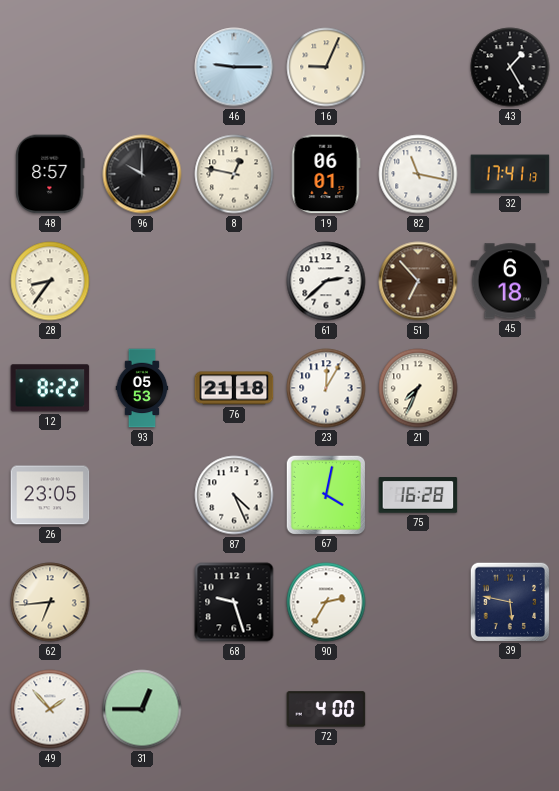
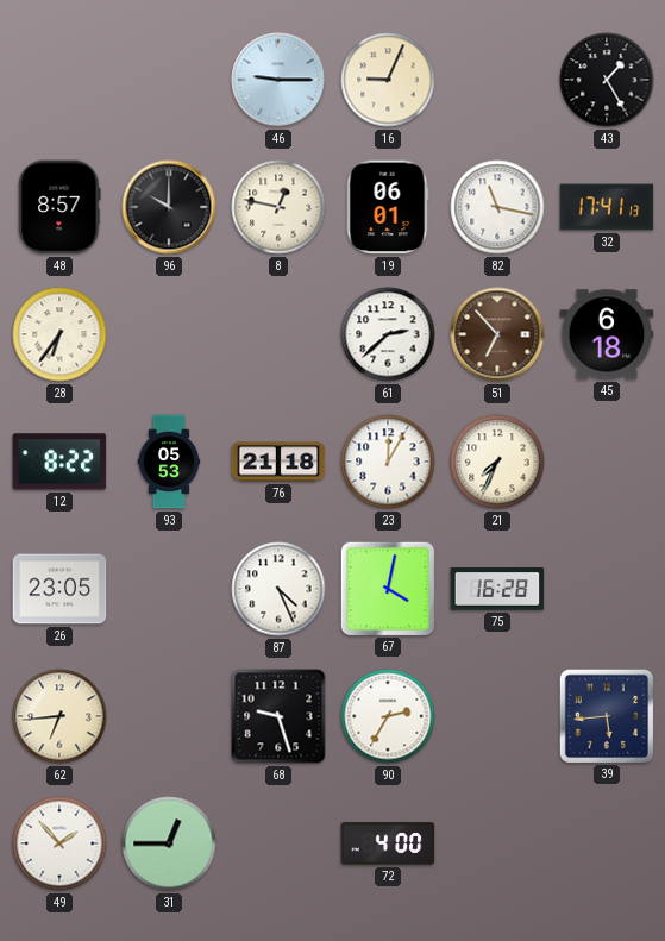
28: 8:36 -> 6:36 (59, 334)
39: 5:47 -> 5:44 (606, 715)
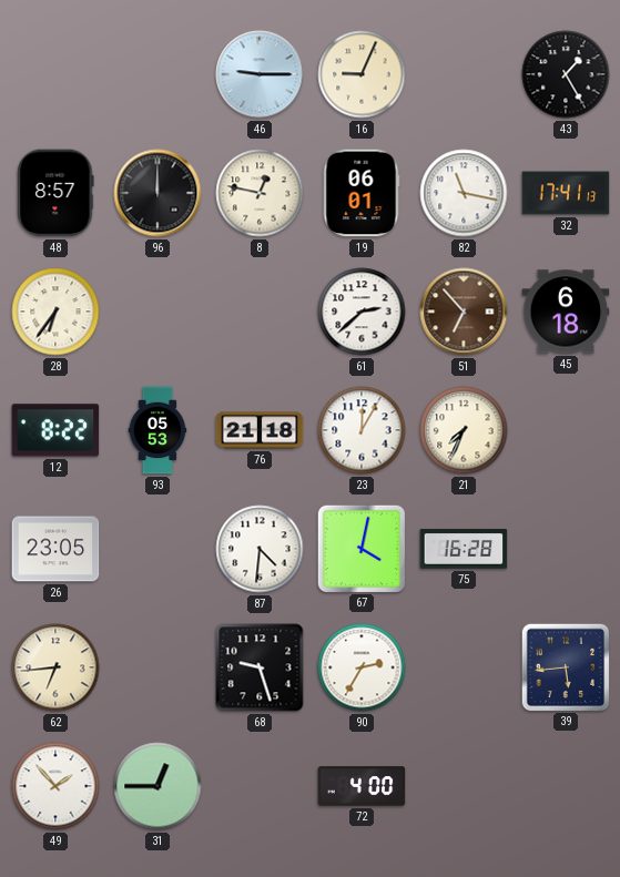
96: 10:00 -> 12:00 (157, 193)
87: 4:26 -> 4:31 (260, 549)
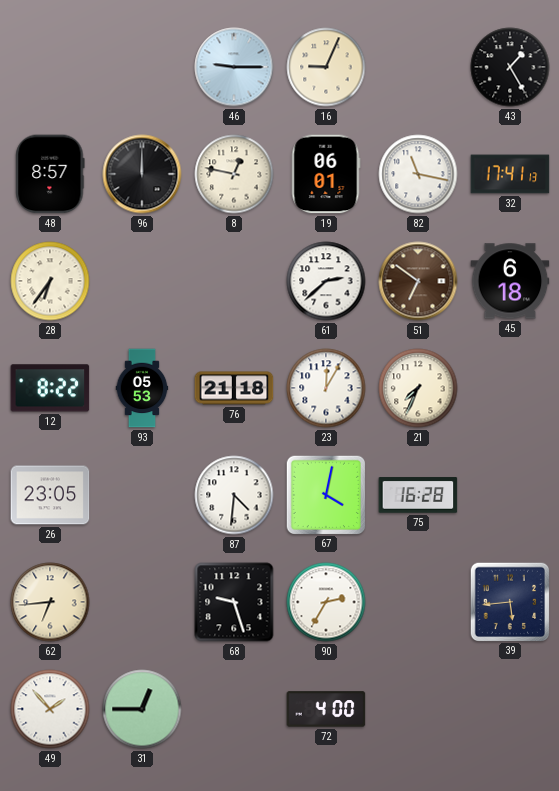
51: 6:53 -> 6:51 (418, 281)
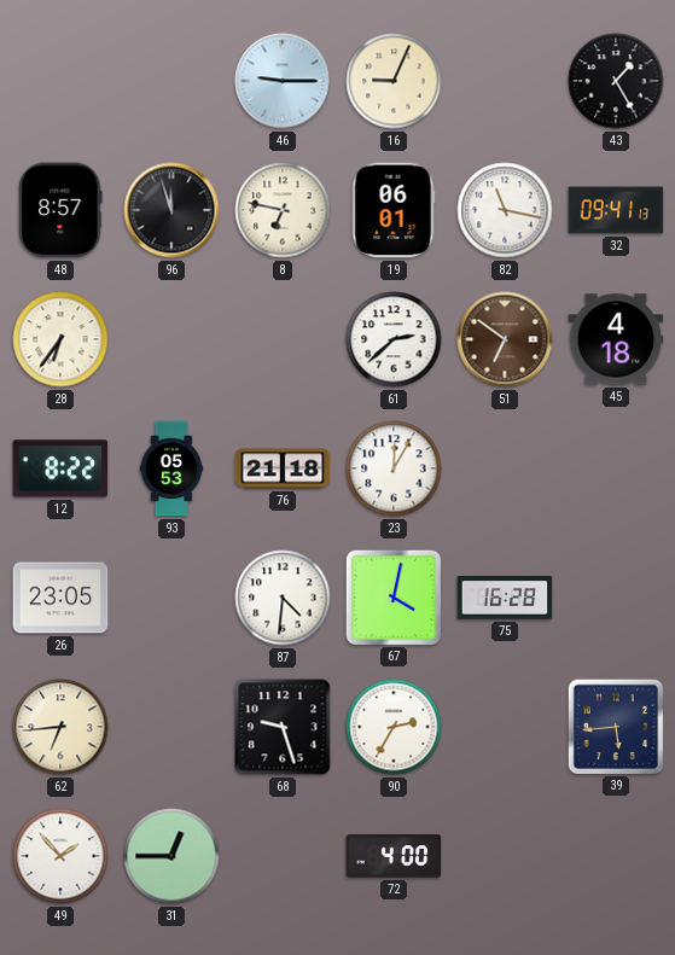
96: 12:00 -> 11:57 (171, 210)
8: 12:47 -> 6:47 (283, 210)
32: 17:41 -> 09:41 (616, 210)
45: 6:18 -> 4:18 (616, 339)
21: 7:34 -> none (418, 388)
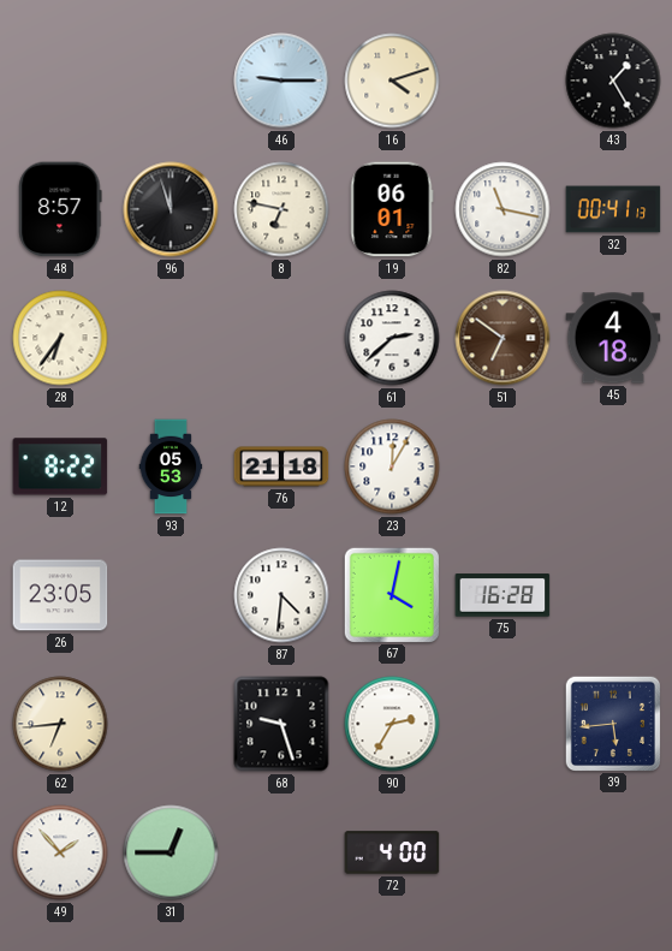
16: 9:04 -> 4:12 (392, 81)
32: 09:41 -> 00:41 (613, 209)
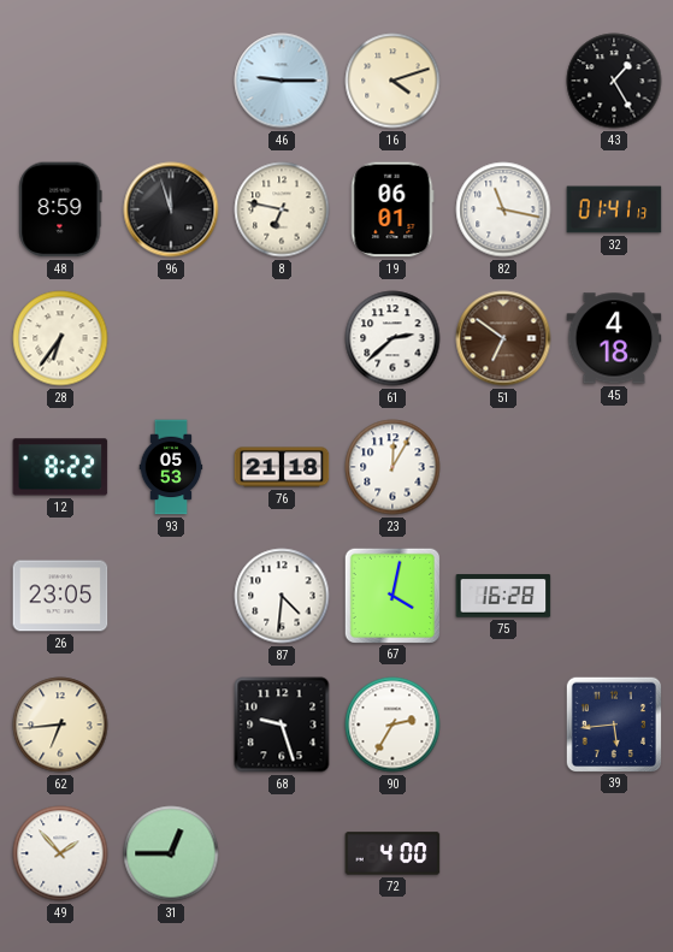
48: 8:57 -> 8:59 (60, 209)
32: 00:41 -> 01:41 (614, 209)
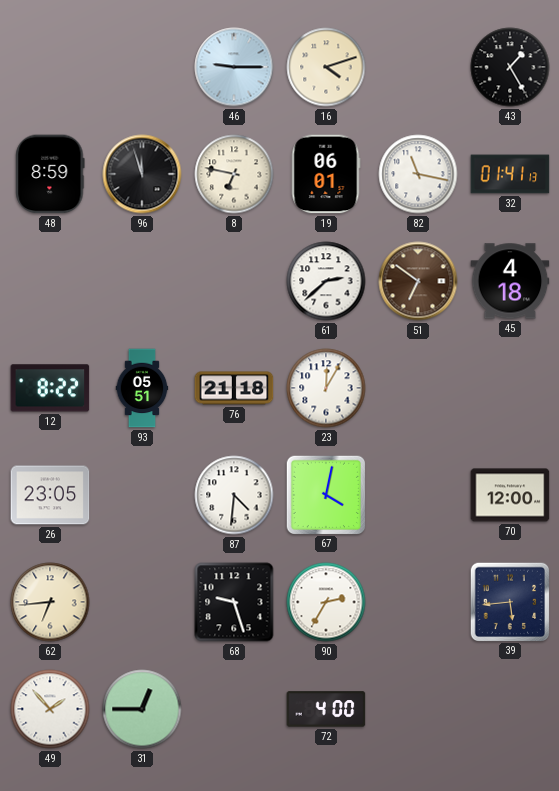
28: 6:36 -> none (60, 338)
93: 05:53 -> 05:51 (142, 388)
75: 16:28 -> none (503, 596)
70: none -> 12:00 (510, 495)
